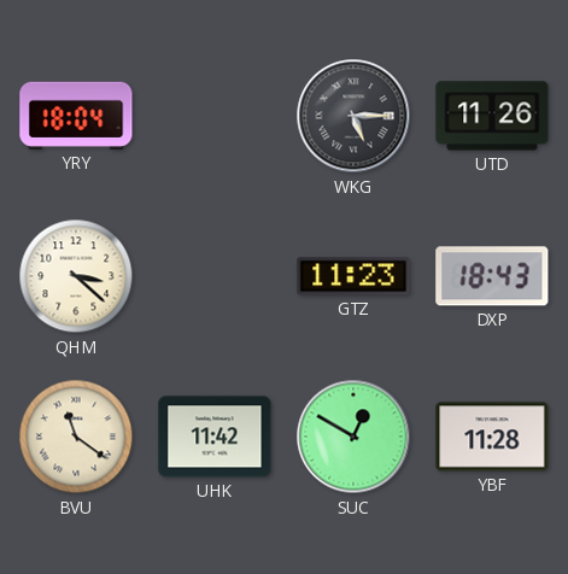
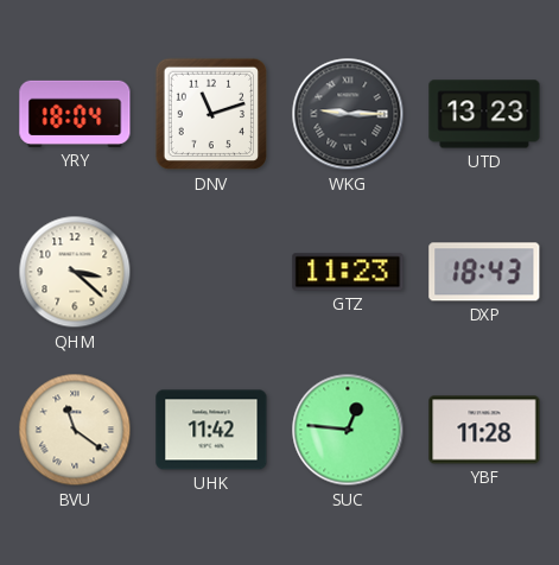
DNV: none -> 11:12 (211, 114)
WKG: 5:15 -> 9:15 (348, 114)
UTD: 11:26 -> 13:23 (484, 114)
SUC: 12:50 -> 12:46 (348, 430)
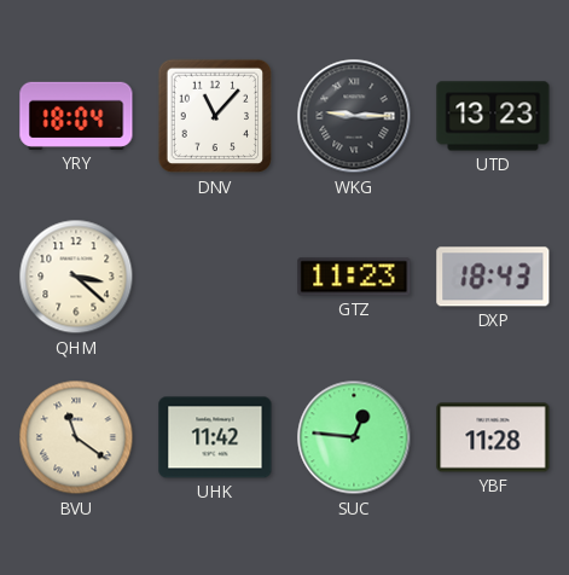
DNV: 11:12 -> 11:07 (215, 116)
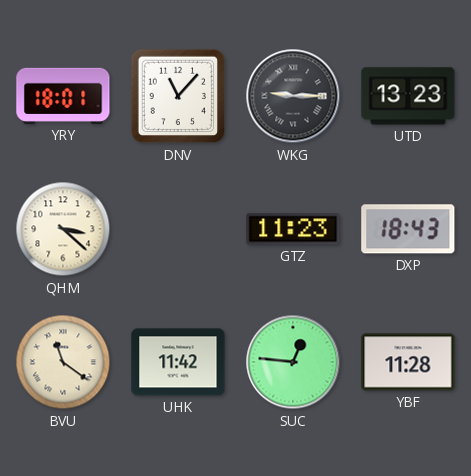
YRY: 18:04 -> 18:01 (63, 96)
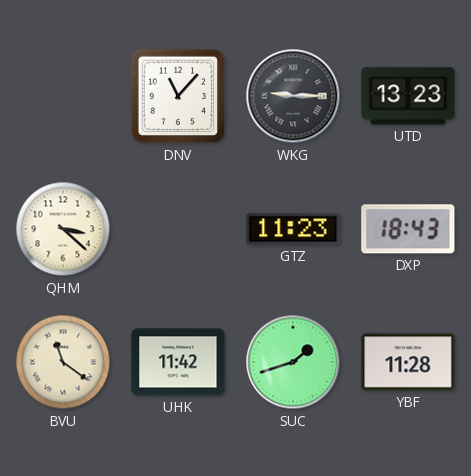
YRY: 18:01 -> none (63, 96)
SUC: 12:46 -> 1:42 (293, 362)
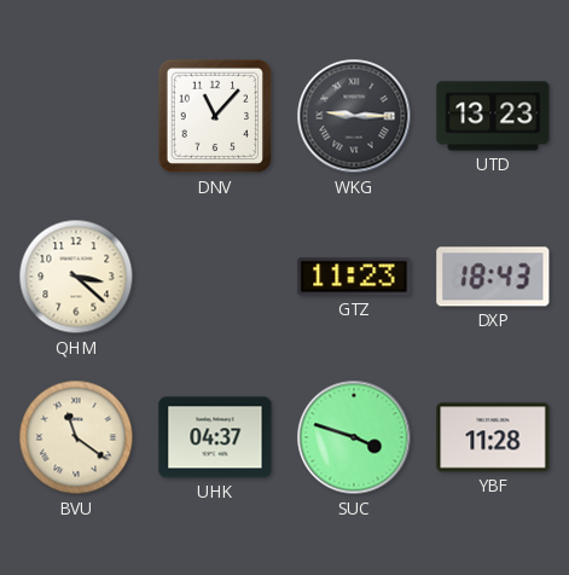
UHK: 11:42 -> 04:37 (215, 437)
SUC: 1:42 -> 3:48 (354, 437)
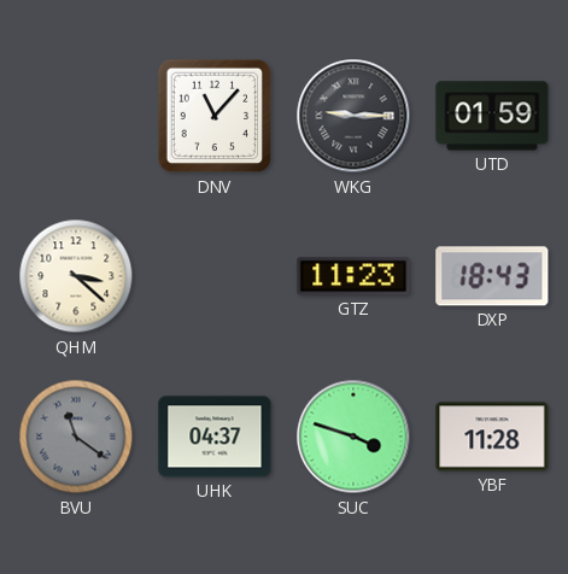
UTD: 13:23 -> 01:59 (492, 116)
BVU dial: cream -> grey (76, 437)
